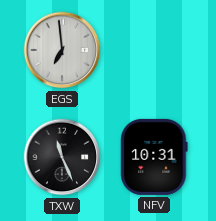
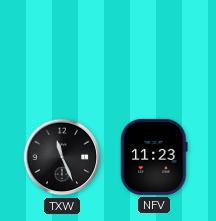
EGS: 6:59 -> none (62, 50)
NFV: 10:31 -> 11:23 (154, 157)
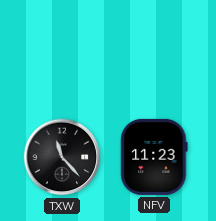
TXW: 11:26 -> 11:23 (62, 157)
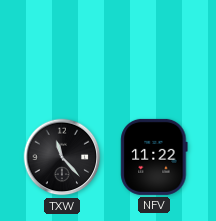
NFV: 11:23 -> 11:22 (154, 157)
